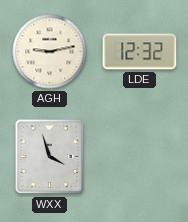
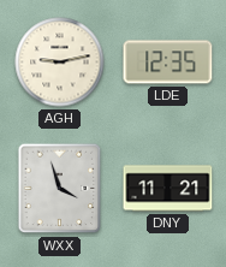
LDE: 12:32 -> 12:35 (168, 63)
DNY: none -> 11:21 (168, 189)
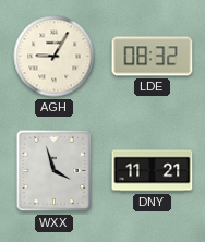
AGH: 9:13 -> 9:05 (55, 57)
LDE: 12:35 -> 08:32 (153, 57)
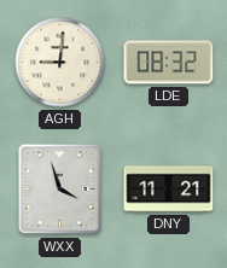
AGH: 9:05 -> 9:01 (60, 63)
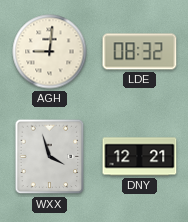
DNY: 11:21 -> 12:21 (140, 157)
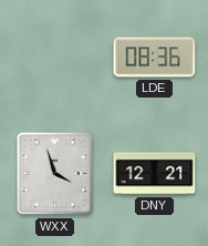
AGH: 9:01 -> none (50, 52)
LDE: 08:32 -> 08:36 (155, 58)
